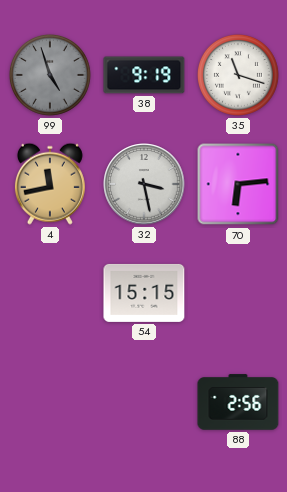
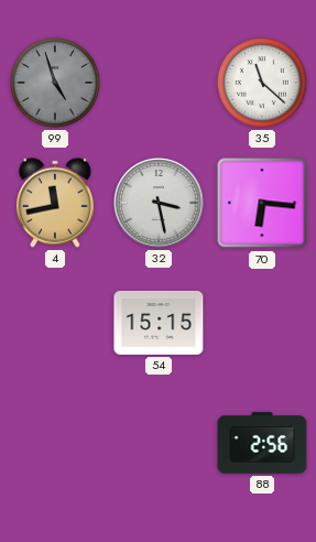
38: 9:19 -> none (144, 75)
35: 11:18 -> 11:22 (262, 83)
70: 6:14 -> 6:16 (262, 203)
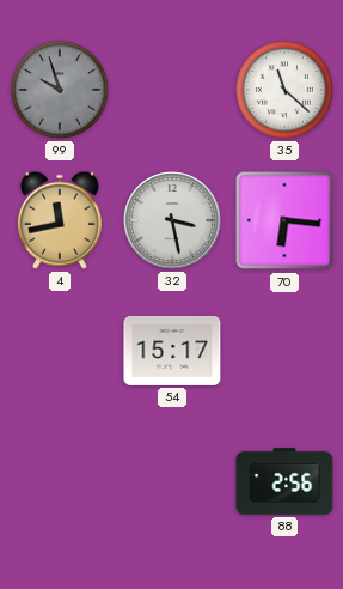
99: 4:57 -> 9:57 (60, 90)
54: 15:15 -> 15:17 (172, 351)
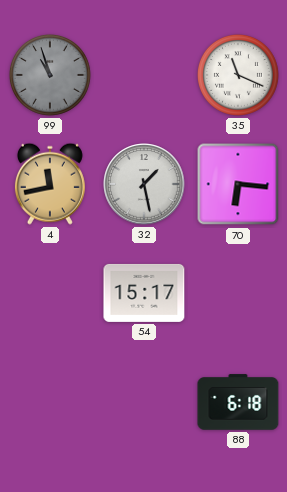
99: 9:57 -> 10:57 (50, 75)
35: 11:22 -> 11:19 (238, 75)
32: 3:28 -> 1:28 (144, 184)
88: 2:56 -> 6:18 (238, 402)
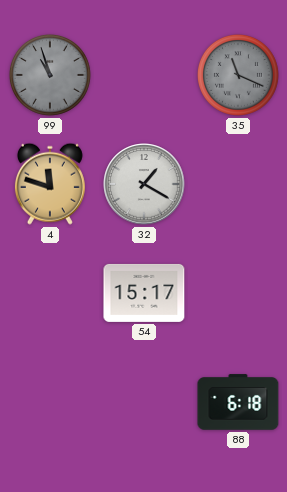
35 dial: white -> grey (238, 75)
4: 11:43 -> 11:48 (50, 184)
32: 1:28 -> 1:20 (144, 184)
70: 6:16 -> none (238, 184)
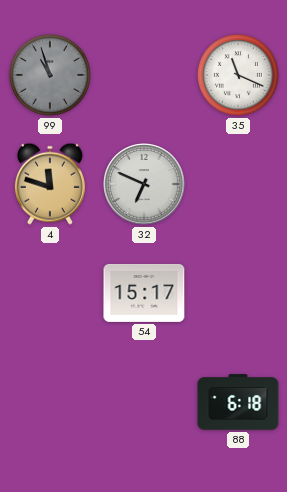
35 dial: grey -> white (238, 75)
32: 1:20 -> 6:49 (144, 184)
